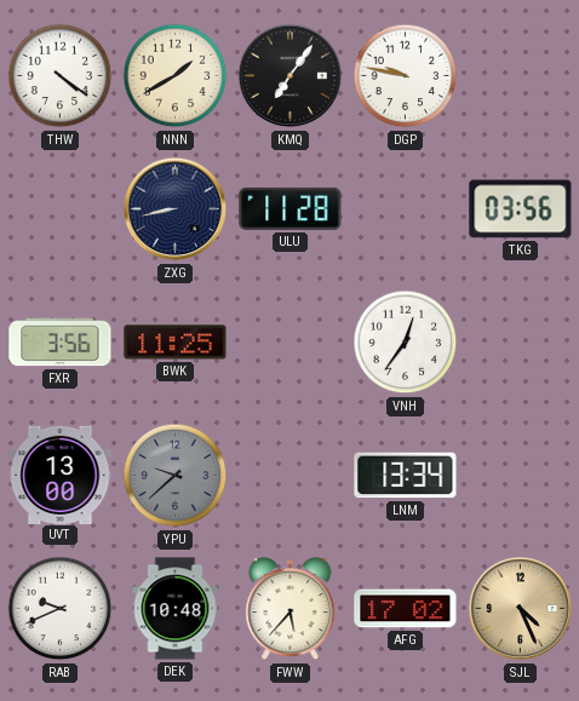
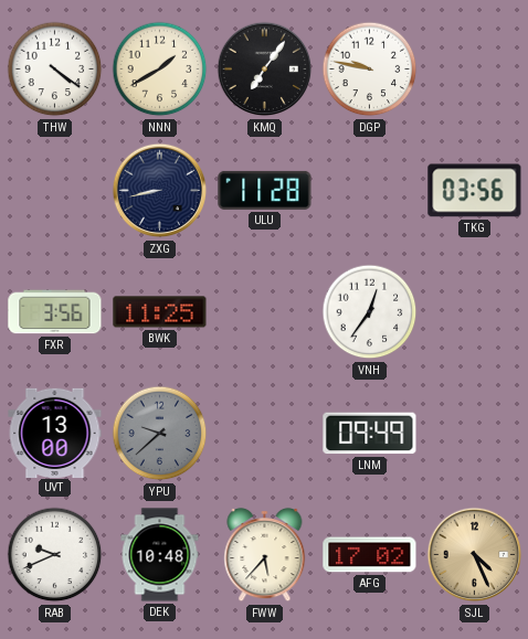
LNM: 13:34 -> 09:49 (370, 434)
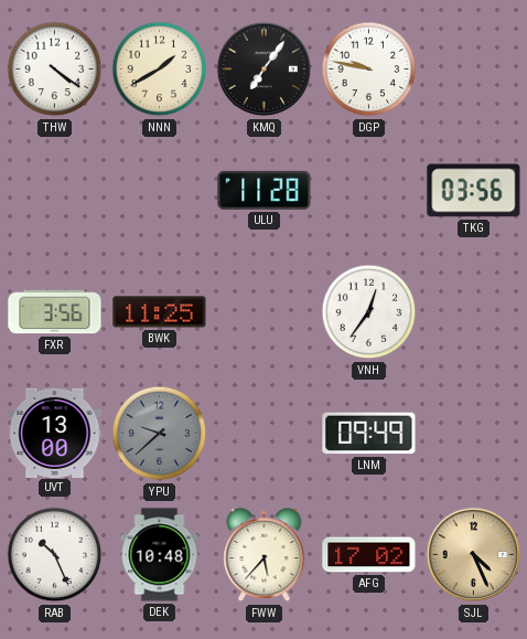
ZXG: 8:43 -> none (160, 191)
RAB: 9:41 -> 10:26 (55, 555)
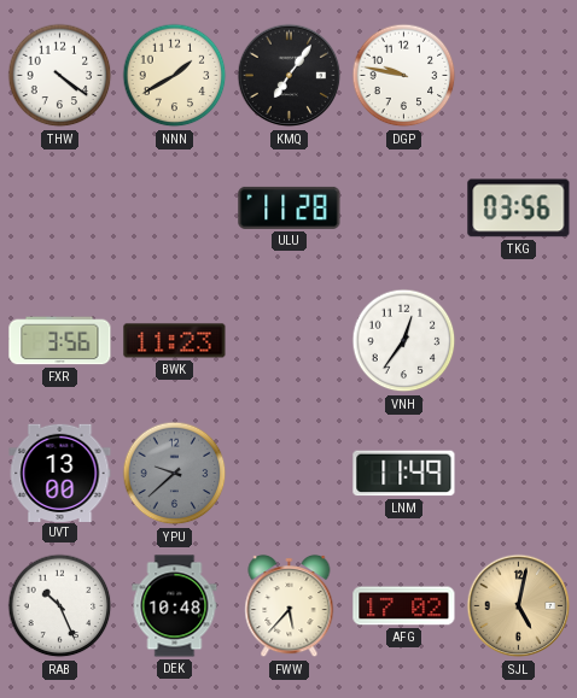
BWK: 11:25 -> 11:23 (175, 341)
LNM: 09:49 -> 11:49 (404, 474)
SJL: 4:26 -> 5:02 (519, 606)
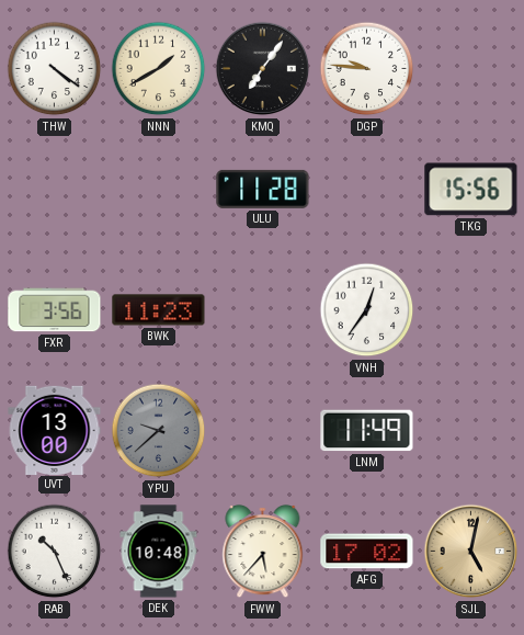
DGP: 9:47 -> 9:46 (367, 69)
TKG: 03:56 -> 15:56 (471, 190)
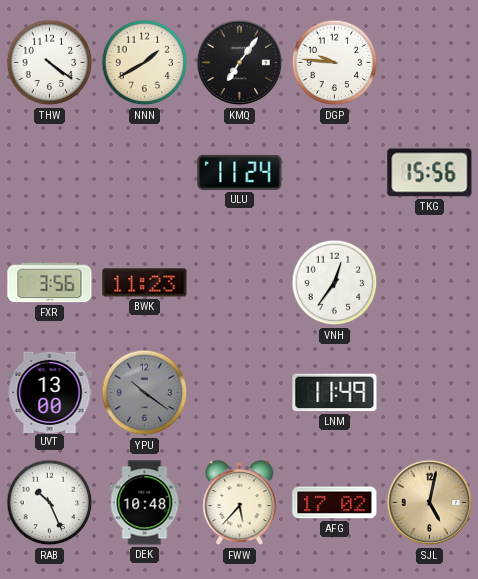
ULU: 11:28 -> 11:24 (240, 172)
YPU: 9:38 -> 10:21 (145, 393)
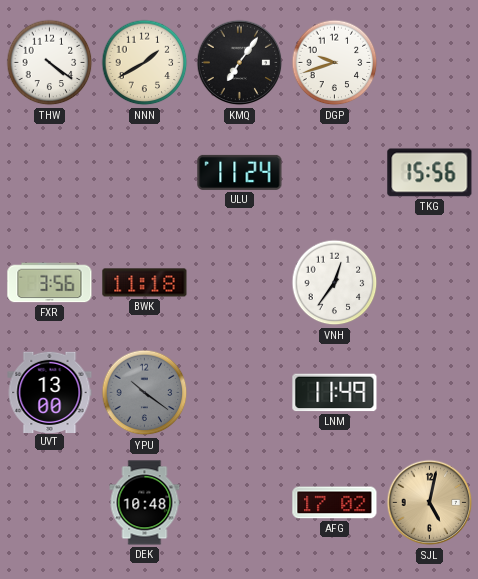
DGP: 9:46 -> 9:42 (335, 63)
BWK: 11:23 -> 11:18 (145, 283)
RAB: 10:26 -> none (50, 503)
FWW: 5:37 -> none (240, 503)
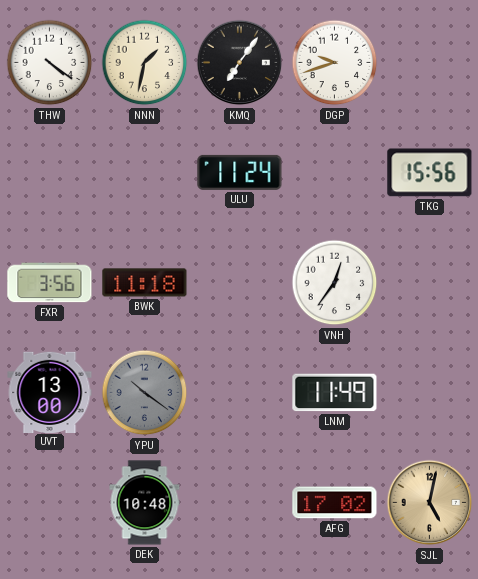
NNN: 1:40 -> 1:32 (145, 63)
